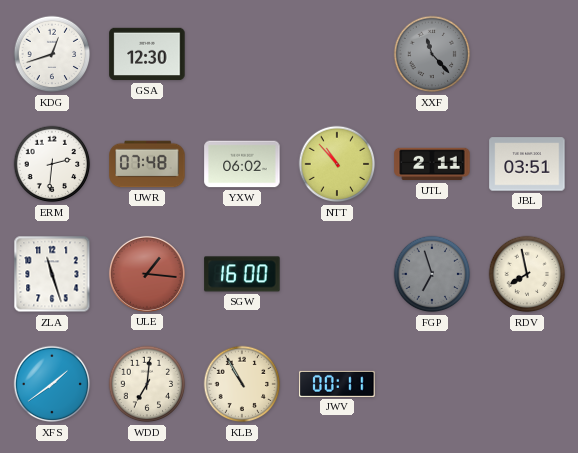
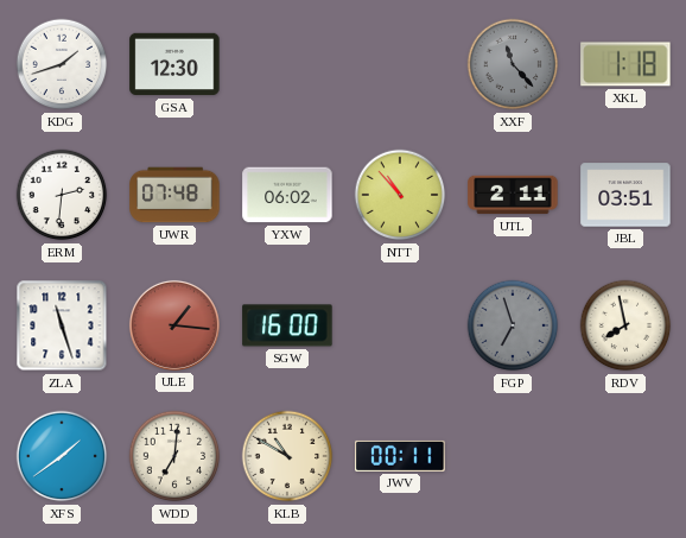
KDG: 12:42 -> 1:42 (62, 64)
XKL: none -> 1:18 (625, 64)
KLB: 10:55 -> 10:50 (287, 456)
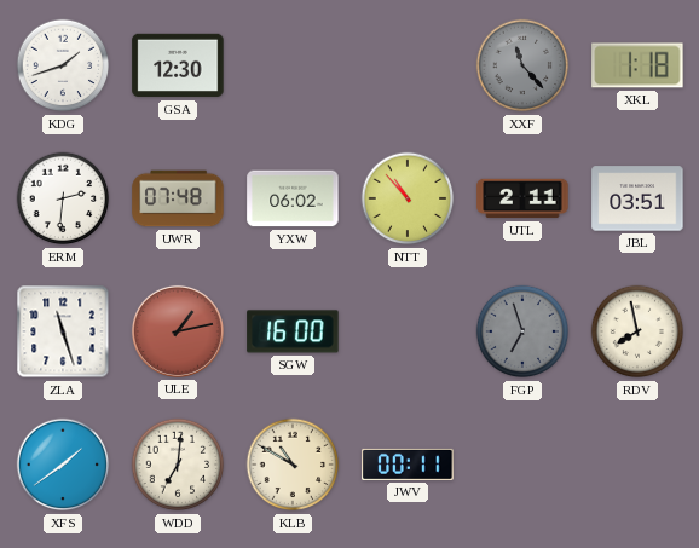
ULE: 1:16 -> 1:13 (178, 331)
